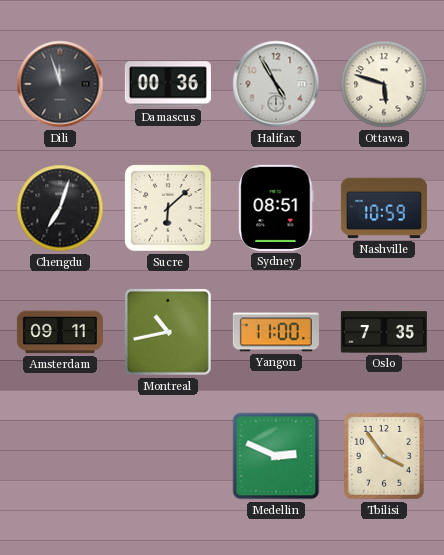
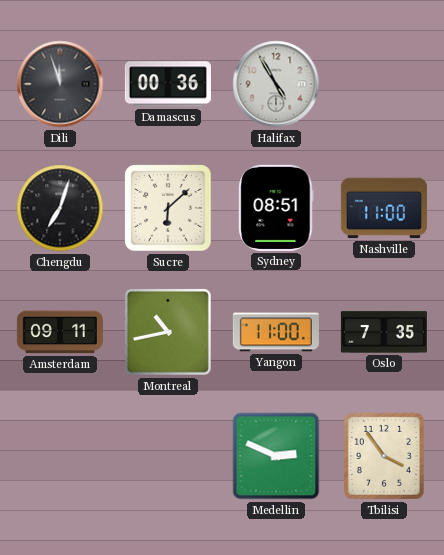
Ottawa: 5:48 -> none (384, 84)
Nashville: 10:59 -> 11:00 (384, 208)
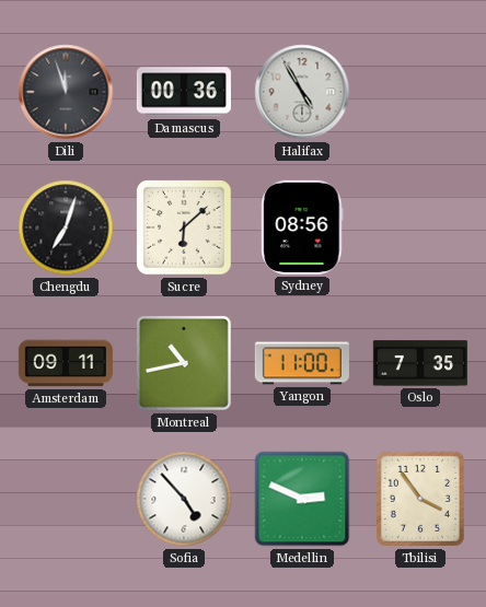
Sydney: 08:51 -> 08:56 (302, 227)
Nashville: 11:00 -> none (384, 208)
Sofia: none -> 4:53 (184, 499)
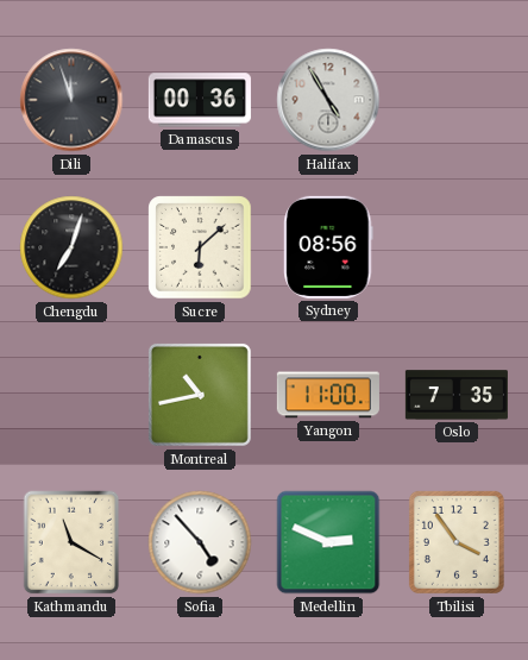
Amsterdam: 09:11 -> none (66, 363)
Kathmandu: none -> 11:20 (71, 542)
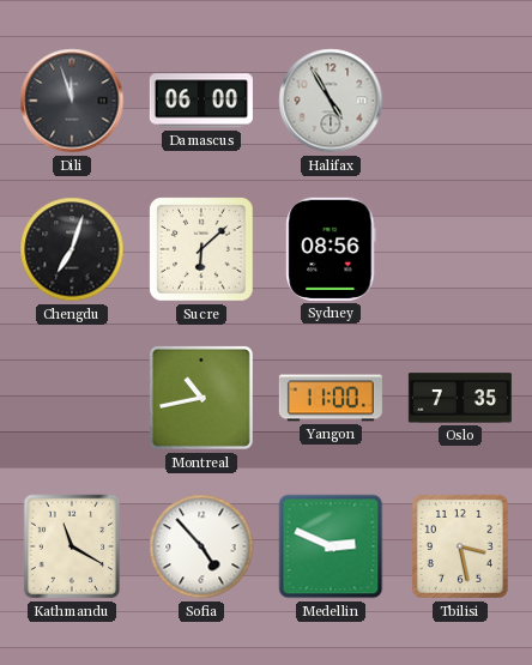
Damascus: 00:36 -> 06:00 (201, 101)
Tbilisi: 3:54 -> 3:28 (460, 546)
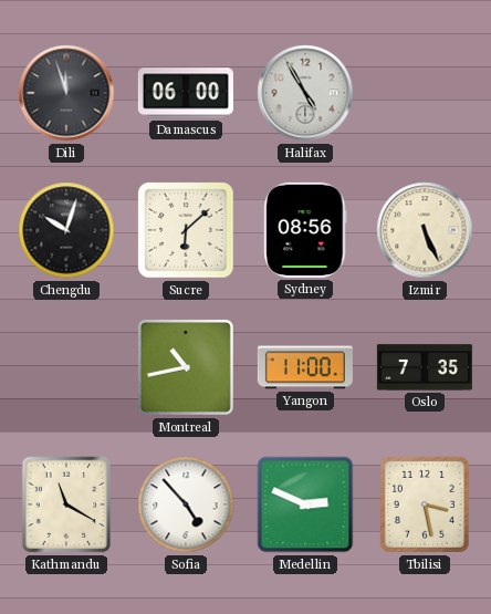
Chengdu: 7:03 -> 10:03 (66, 230)
Izmir: none -> 5:26 (425, 230)
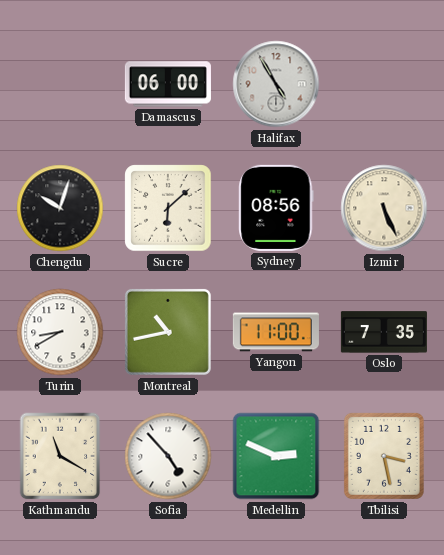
Dili: 11:57 -> none (66, 93)
Turin: none -> 8:40 (60, 332)
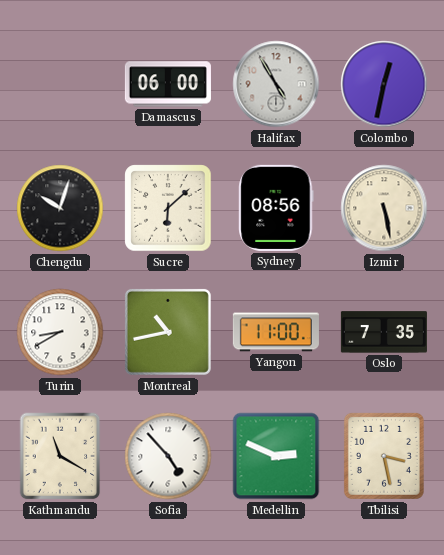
Colombo: none -> 12:32 (384, 84)
Izmir: 5:26 -> 5:28 (384, 208)
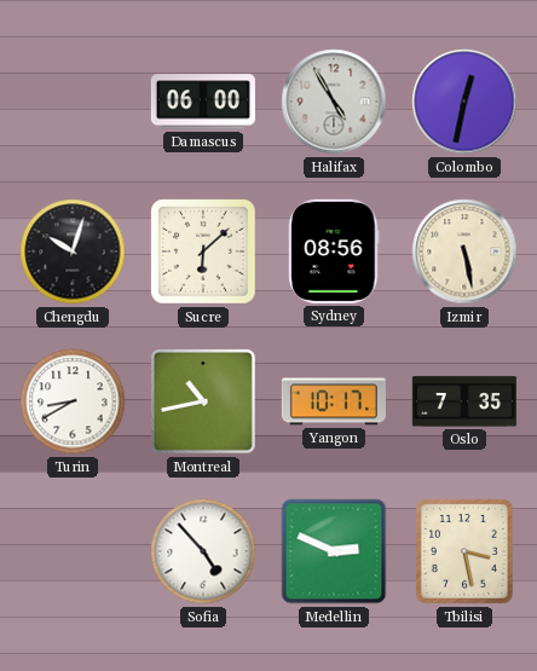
Yangon: 11:00 -> 10:17 (334, 401)
Kathmandu: 11:20 -> none (60, 456)
